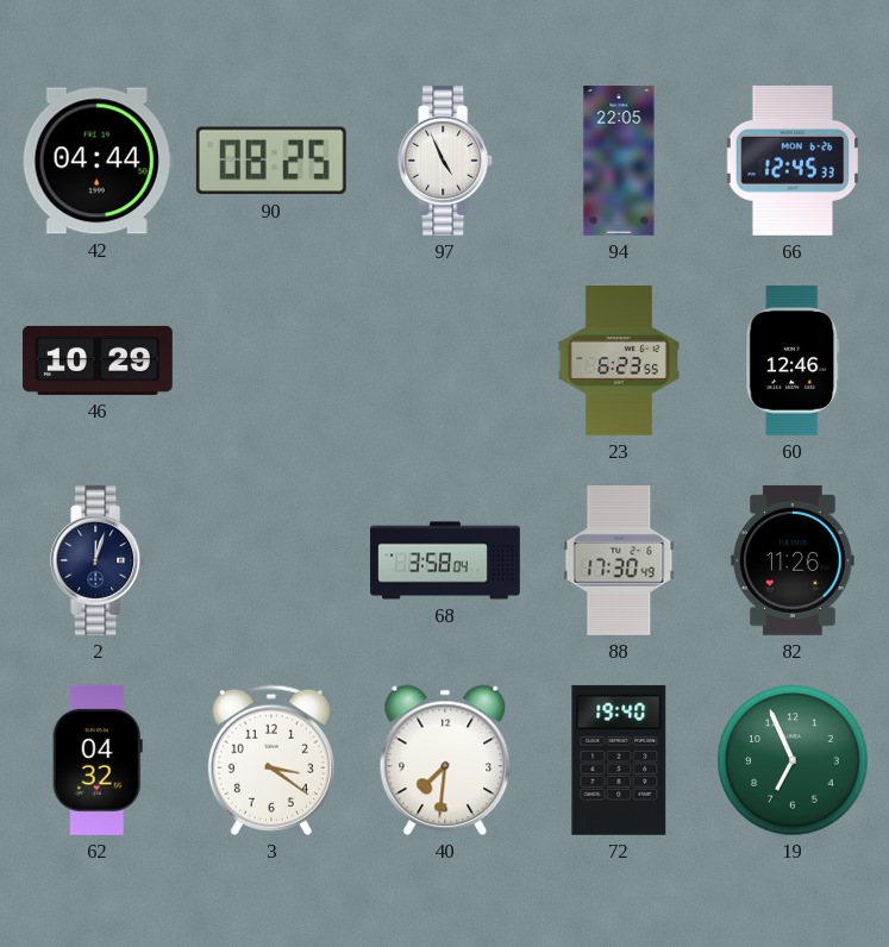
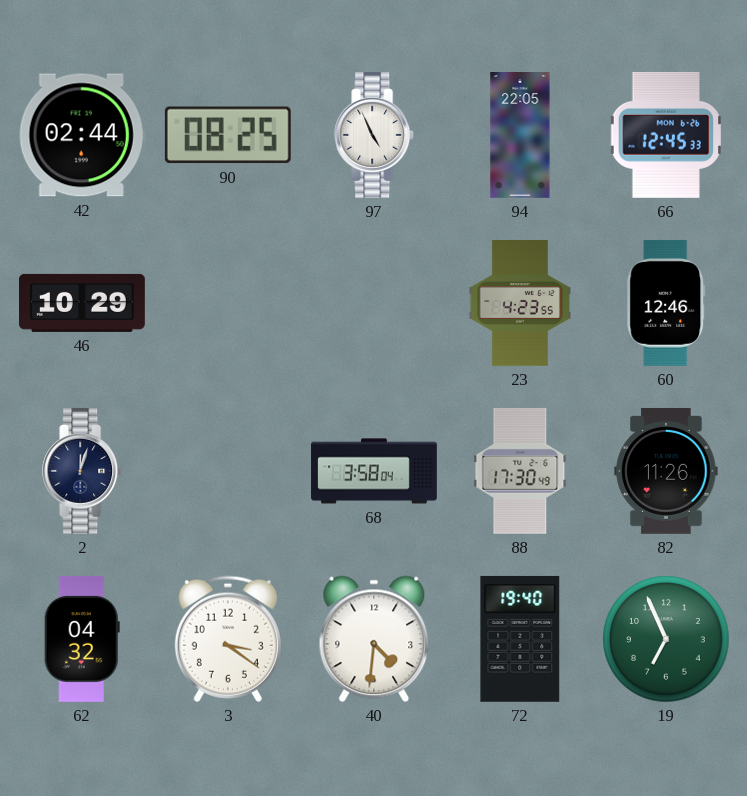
42: 04:44 -> 02:44 (82, 135)
23: 6:23 -> 4:23 (520, 304)
40: 7:31 -> 4:31 (374, 639)
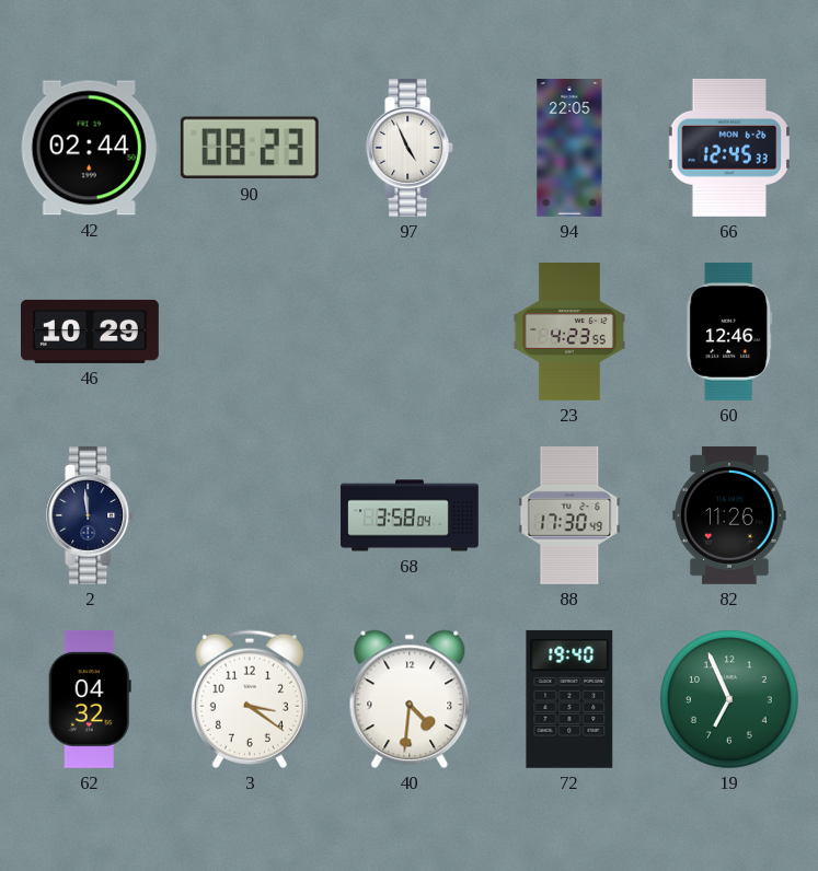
90: 08:25 -> 08:23 (250, 148)
2: 12:03 -> 11:59 (91, 515)
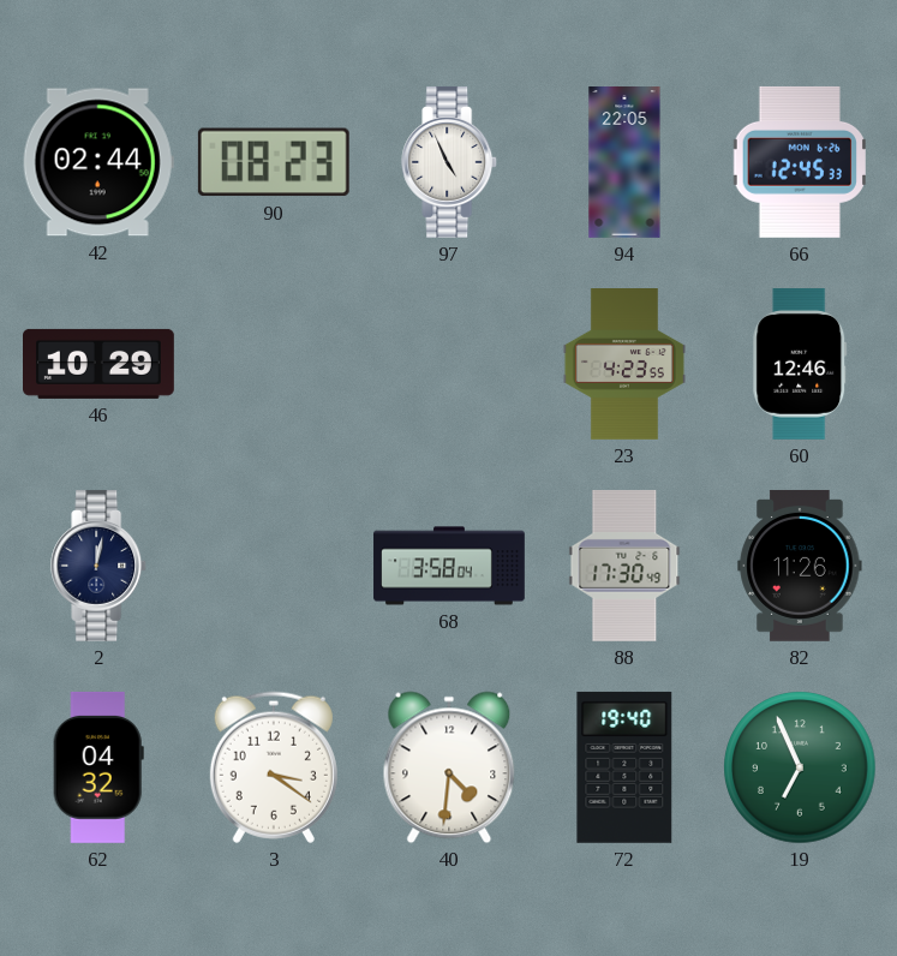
2: 11:59 -> 12:02 (100, 566)
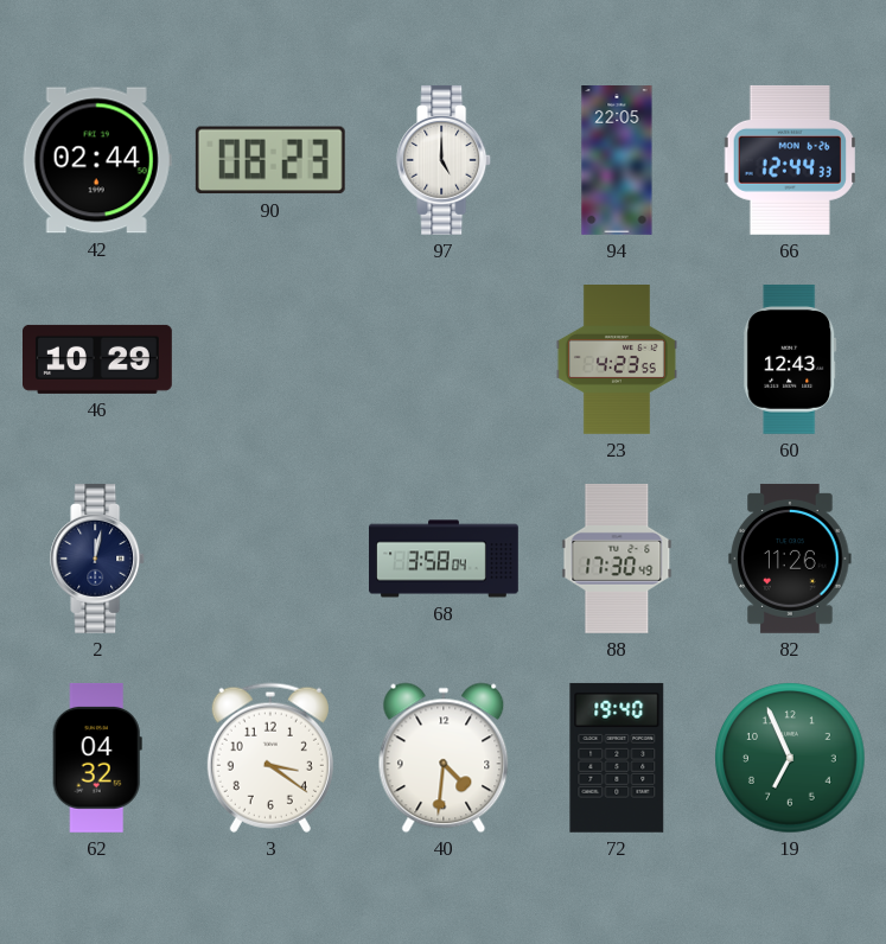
97: 4:56 -> 5:00 (445, 160)
66: 12:45 -> 12:44 (789, 160)
60: 12:46 -> 12:43 (790, 359)
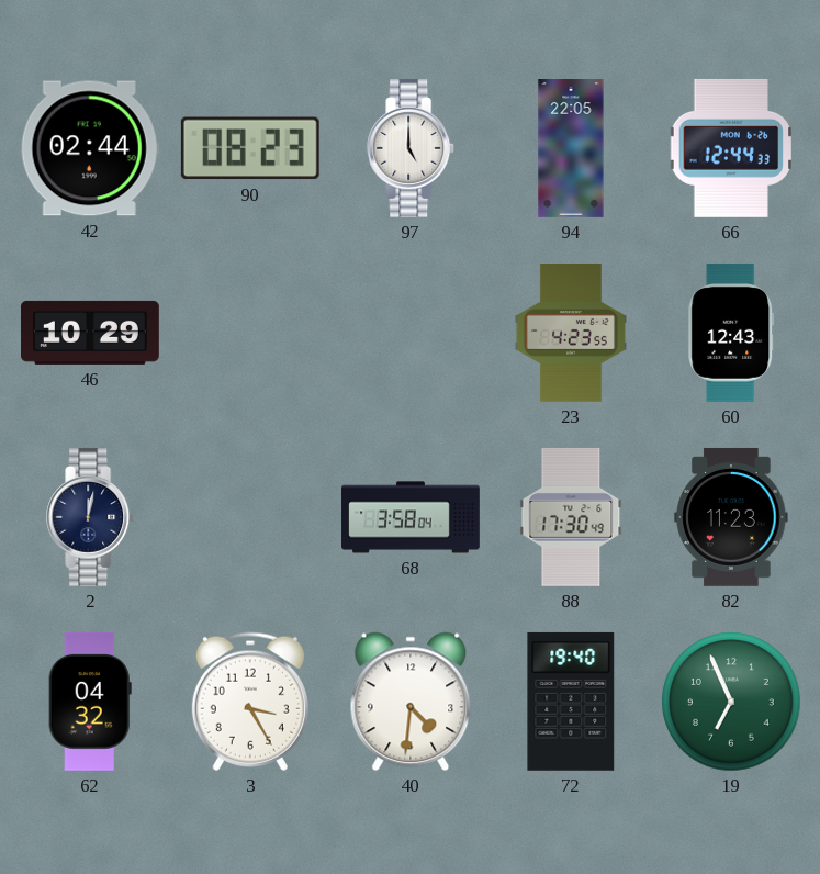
82: 11:26 -> 11:23 (731, 517)
3: 3:21 -> 3:25 (250, 702)
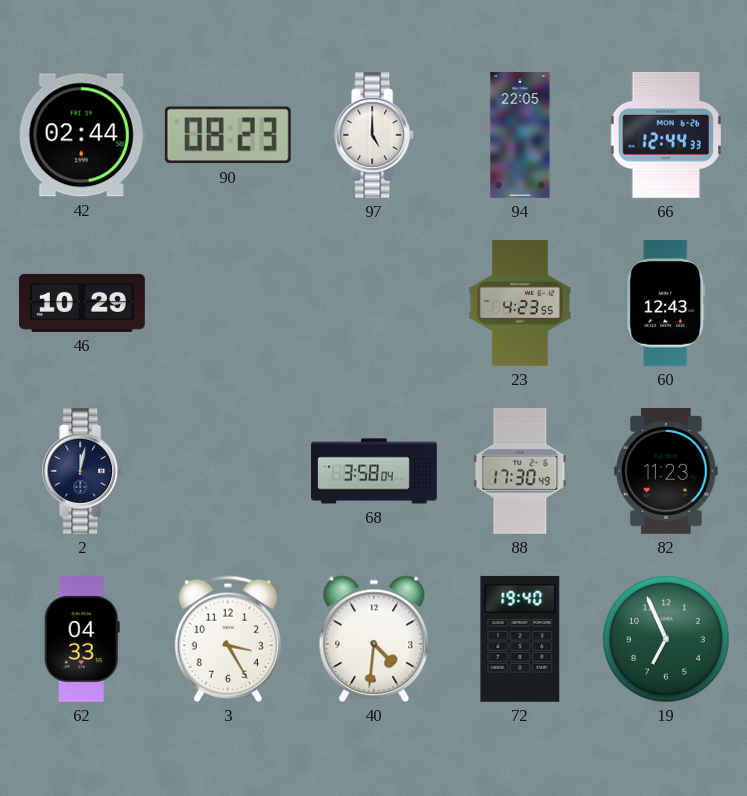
62: 04:32 -> 04:33 (82, 639)
